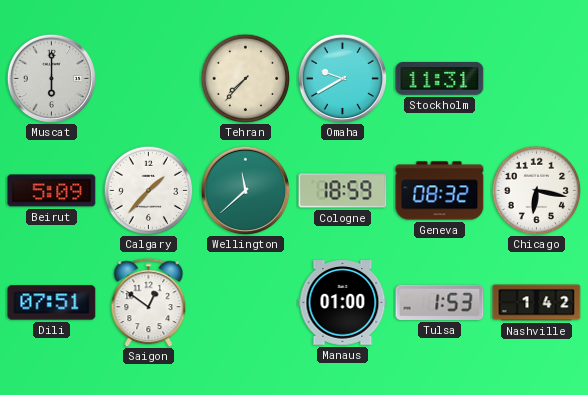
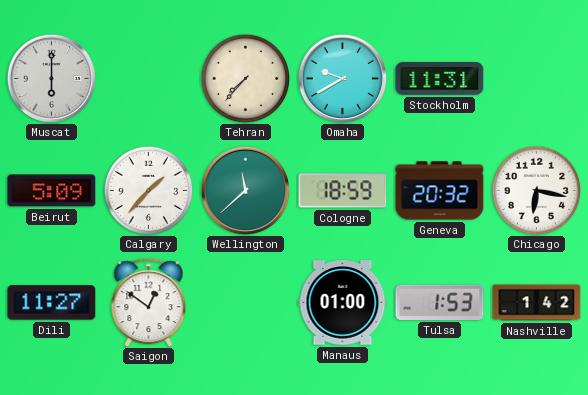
Geneva: 08:32 -> 20:32 (440, 191)
Dili: 07:51 -> 11:27 (52, 303)
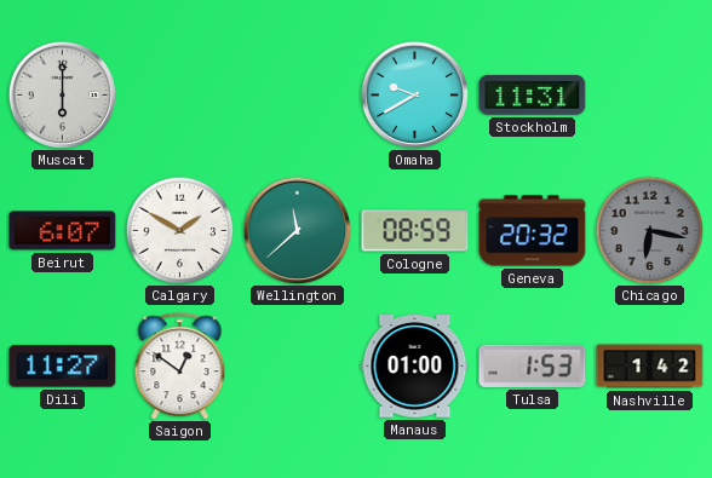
Tehran: 7:37 -> none (245, 78)
Beirut: 5:09 -> 6:07 (63, 231)
Calgary: 1:37 -> 1:50 (179, 230)
Cologne: 18:59 -> 08:59 (415, 231)
Chicago dial: white -> grey (649, 230)
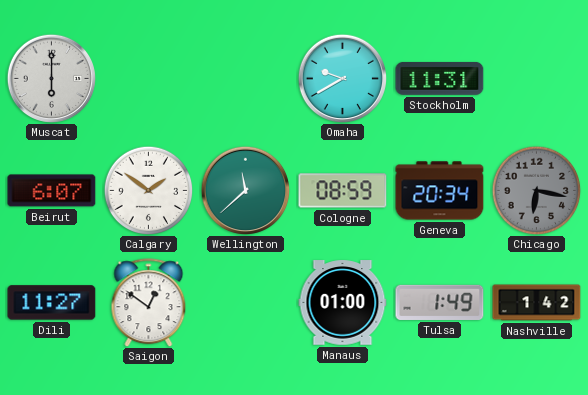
Calgary: 1:50 -> 1:51 (148, 190)
Geneva: 20:32 -> 20:34 (440, 191)
Tulsa: 1:53 -> 1:49 (440, 302)
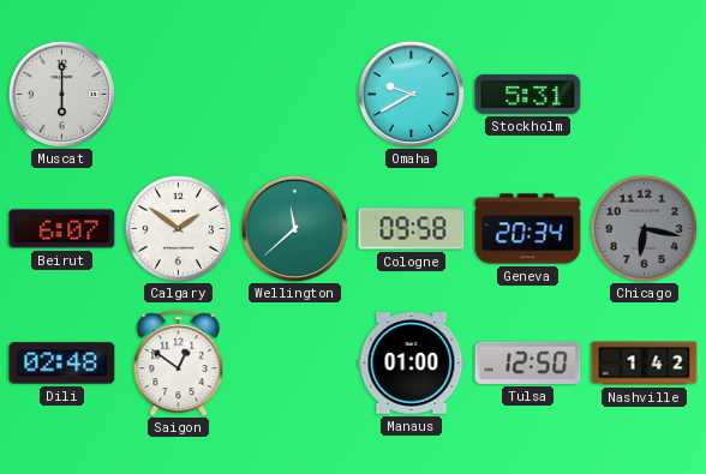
Stockholm: 11:31 -> 5:31 (528, 94)
Cologne: 08:59 -> 09:58 (412, 229)
Dili: 11:27 -> 02:48 (62, 364)
Tulsa: 1:49 -> 12:50 (528, 362)
